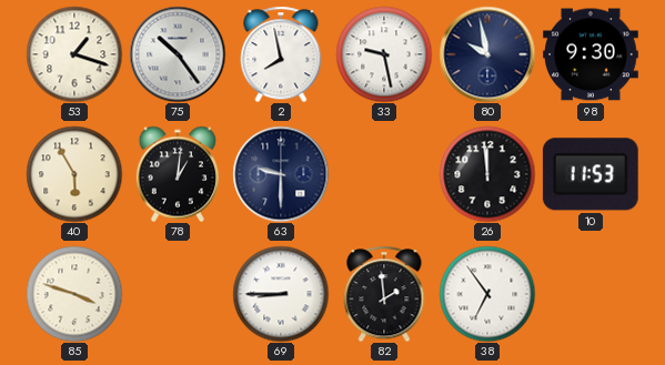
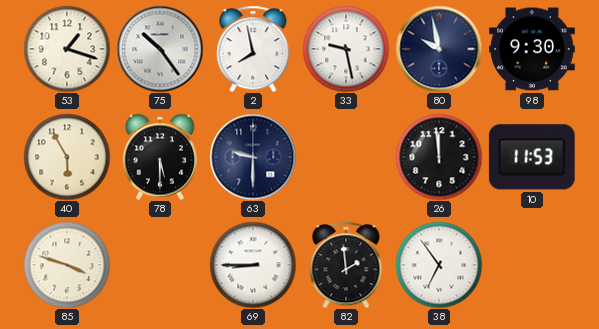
78: 1:01 -> 5:30 (159, 157)
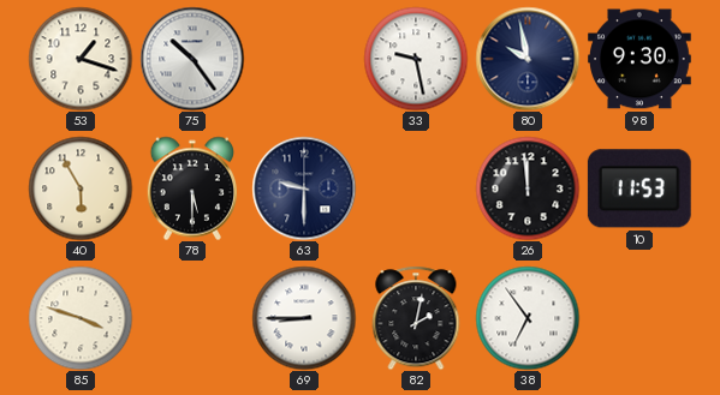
2: 7:58 -> none (253, 49)
82: 1:59 -> 2:02 (416, 318)
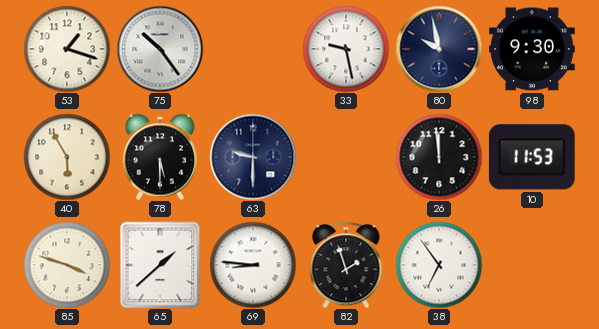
65: none -> 1:38 (160, 265)
69: 8:45 -> 8:46 (253, 265)
82: 2:02 -> 1:57 (346, 265)
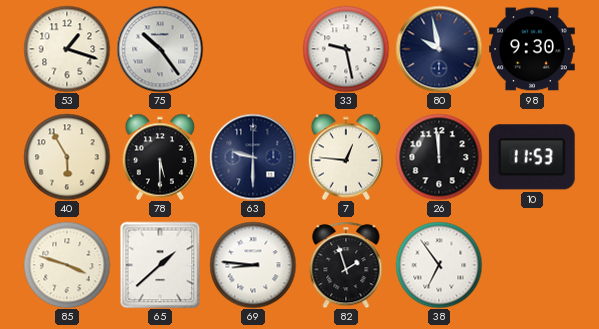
7: none -> 12:46 (345, 157)
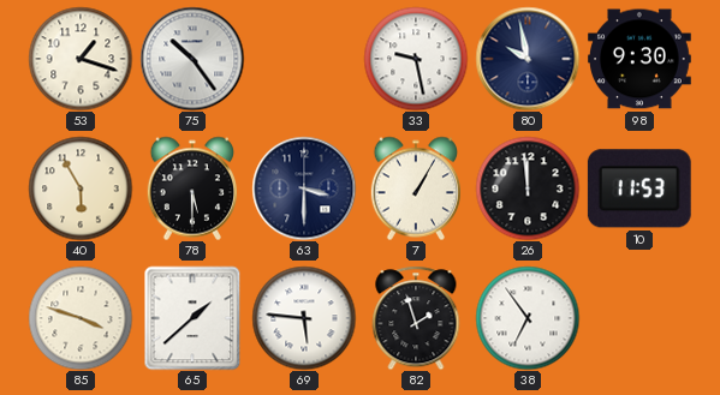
63: 9:30 -> 3:30 (304, 188)
7: 12:46 -> 1:05 (415, 188)
69: 8:46 -> 5:46 (304, 318)
